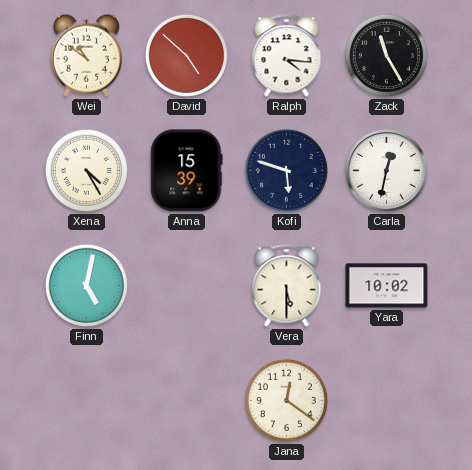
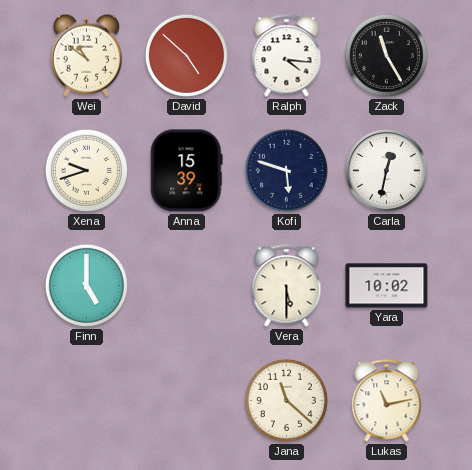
Xena: 4:25 -> 9:42 (86, 170)
Finn: 5:02 -> 5:00 (86, 285)
Jana: 12:21 -> 11:22 (286, 400)
Lukas: none -> 11:13 (387, 401)
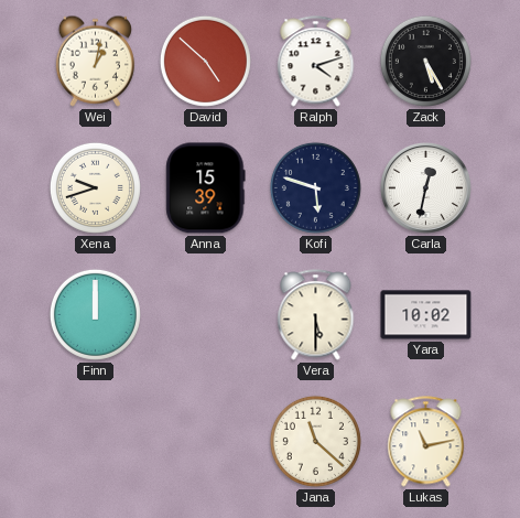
Wei: 10:51 -> 1:02 (95, 61)
Ralph: 4:16 -> 4:12 (316, 62)
Zack: 11:25 -> 5:25 (425, 61)
Finn: 5:00 -> 12:00 (95, 314)
